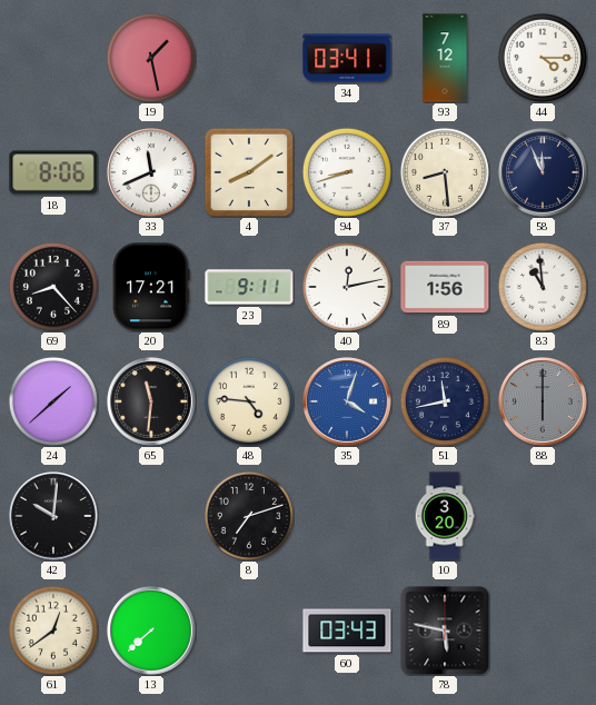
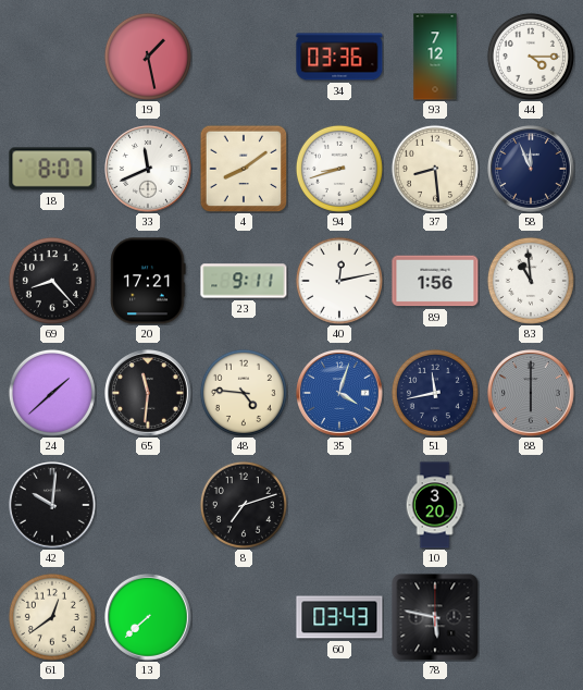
34: 03:41 -> 03:36 (339, 57)
18: 8:06 -> 8:07 (52, 169)
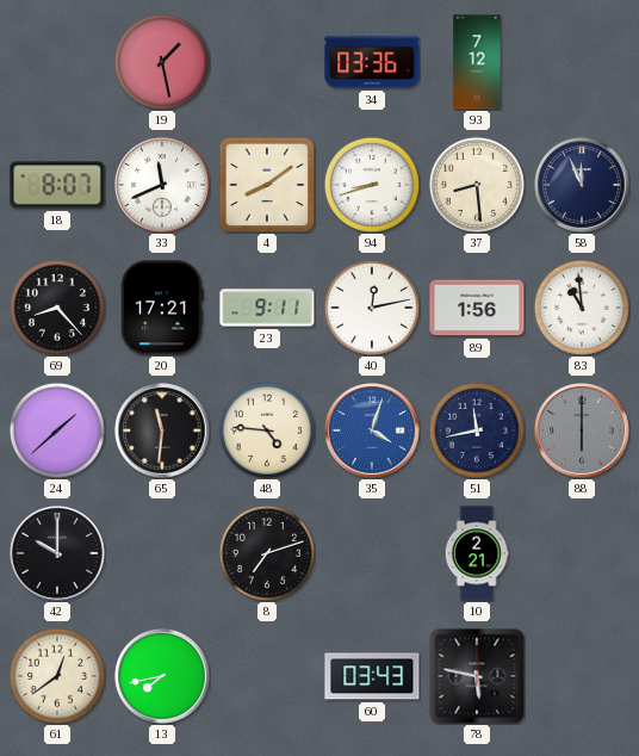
44: 4:15 -> none (531, 57)
42: 10:01 -> 10:00 (57, 553)
10: 3:20 -> 2:21 (477, 553)
13: 7:38 -> 7:43 (162, 676)
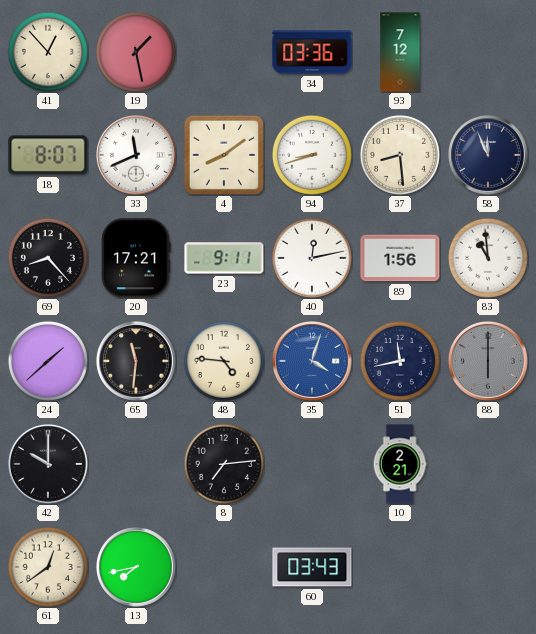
41: none -> 12:53 (48, 52)
8: 7:12 -> 7:14 (224, 464)
78: 5:47 -> none (477, 676)
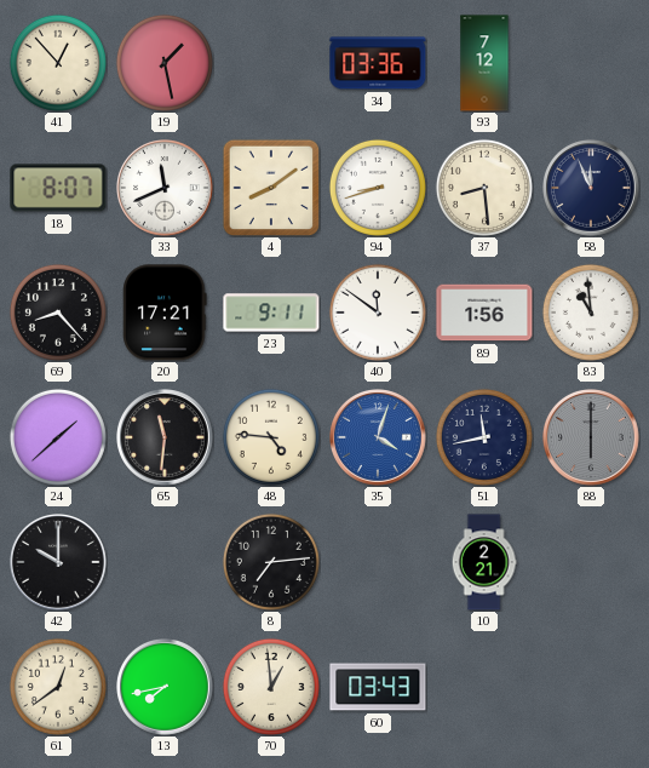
40: 12:13 -> 11:51 (378, 313)
70: none -> 12:59 (271, 687)
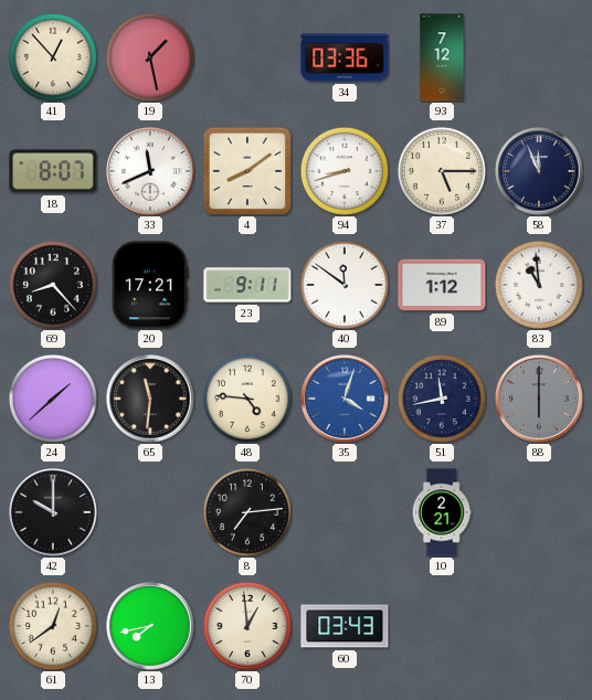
37: 8:29 -> 5:15 (442, 171)
89: 1:56 -> 1:12 (442, 285)
